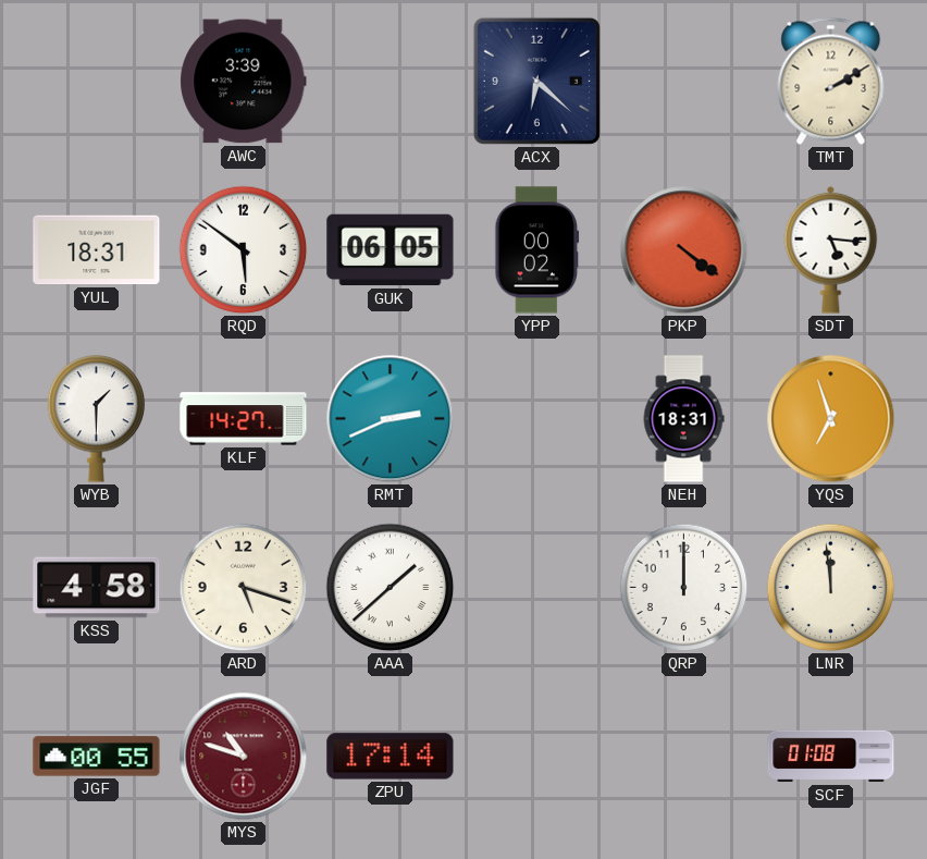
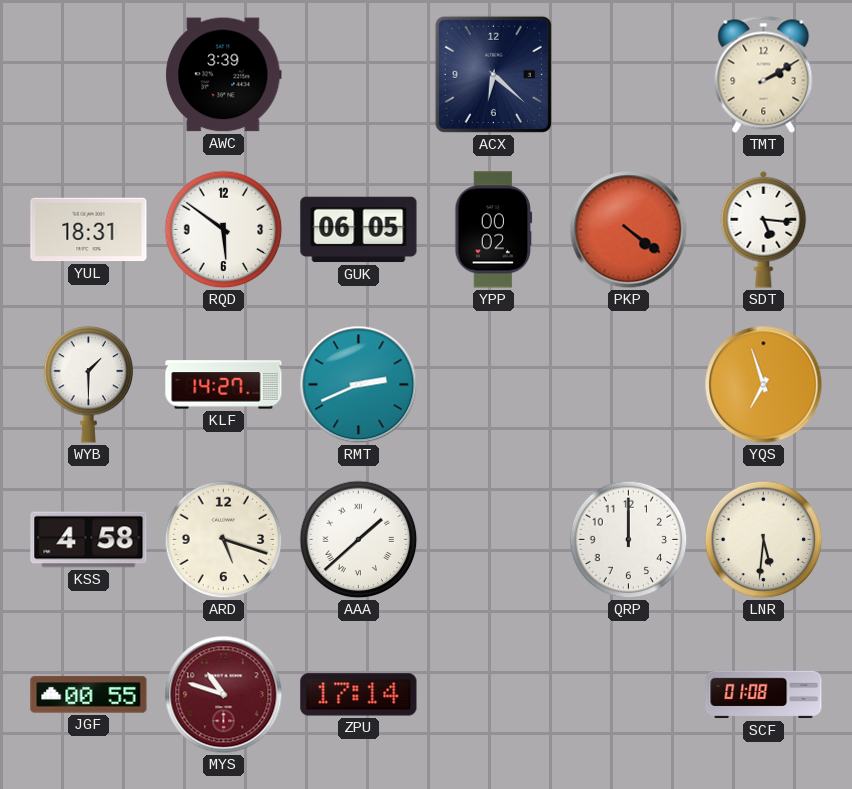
NEH: 18:31 -> none (683, 419)
LNR: 11:59 -> 5:31 (764, 540)
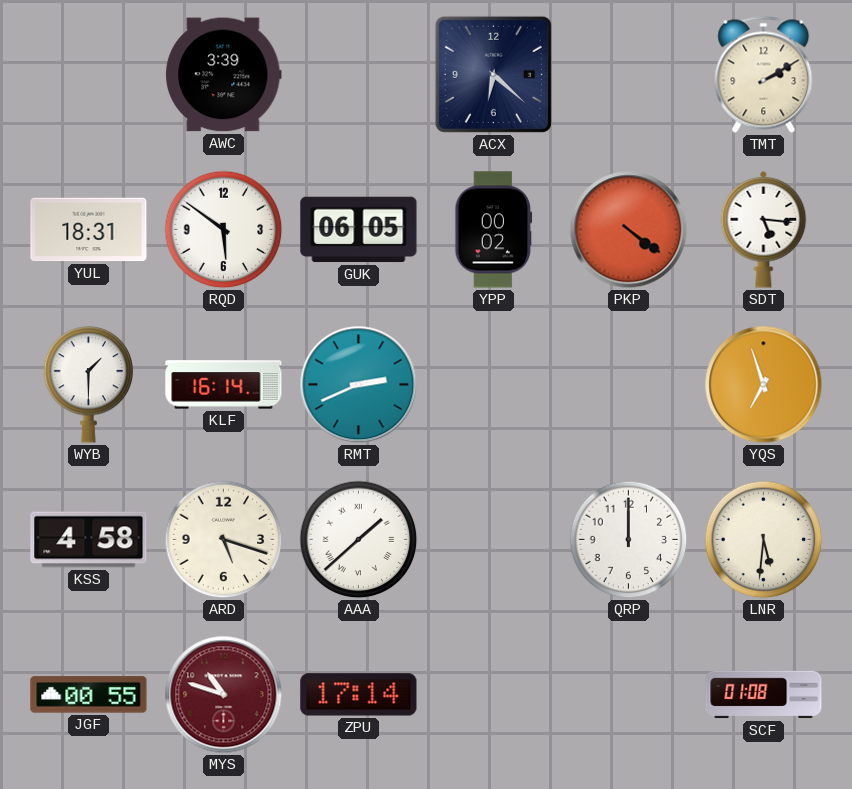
KLF: 14:27 -> 16:14 (224, 385)
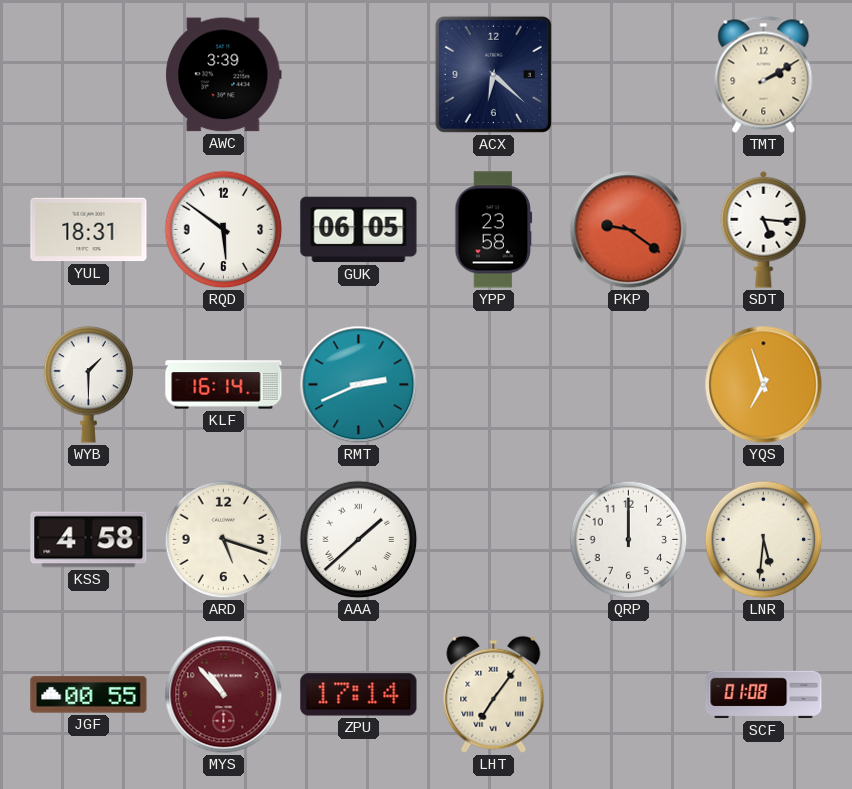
YPP: 00:02 -> 23:58 (494, 230)
PKP: 4:21 -> 9:21 (629, 230)
MYS: 10:48 -> 10:53 (224, 695)
LHT: none -> 7:06 (494, 694)
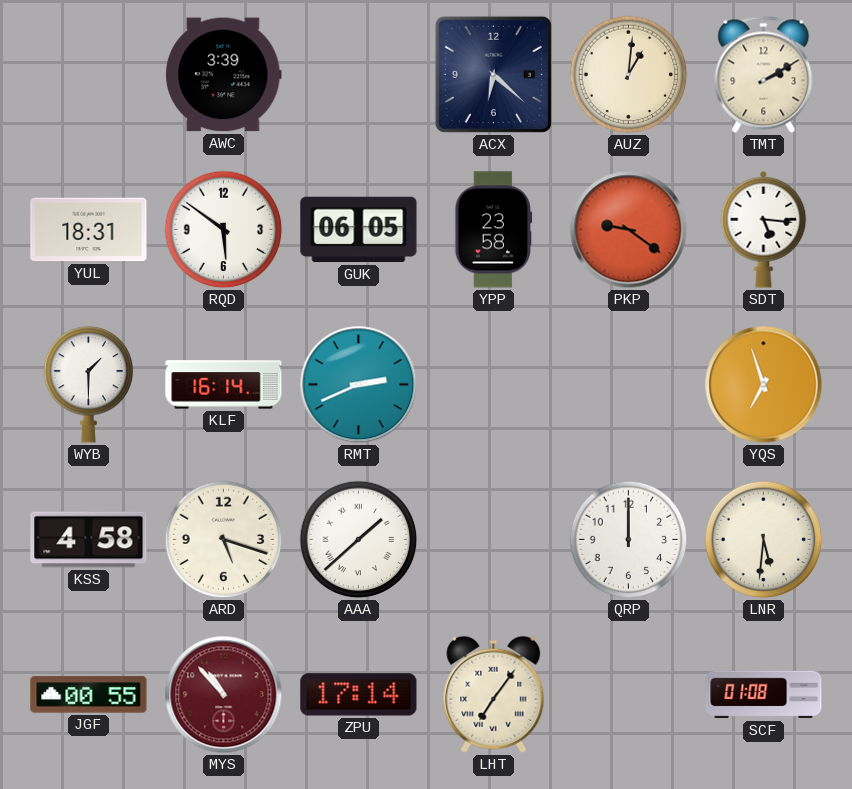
AUZ: none -> 1:01 (629, 75)
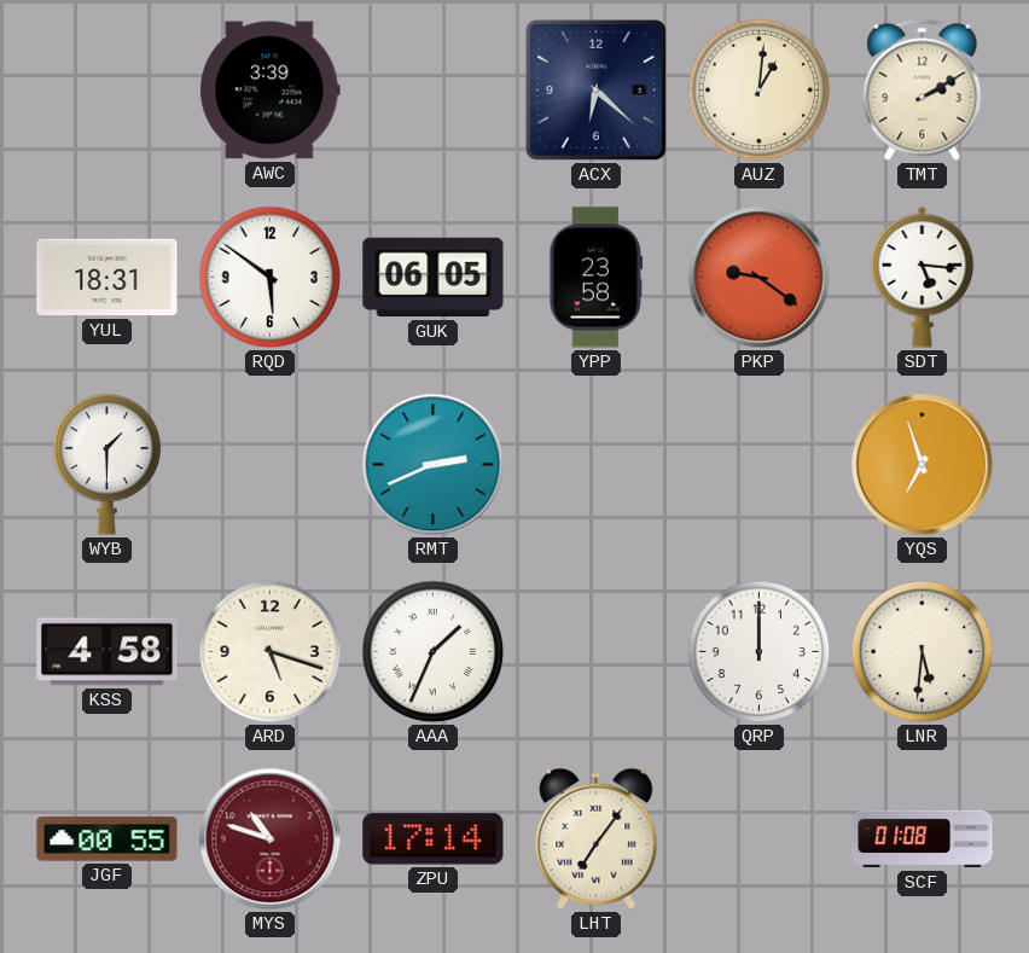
KLF: 16:14 -> none (224, 385)
AAA: 1:38 -> 1:34 (434, 652)
MYS: 10:53 -> 10:48 (271, 839)
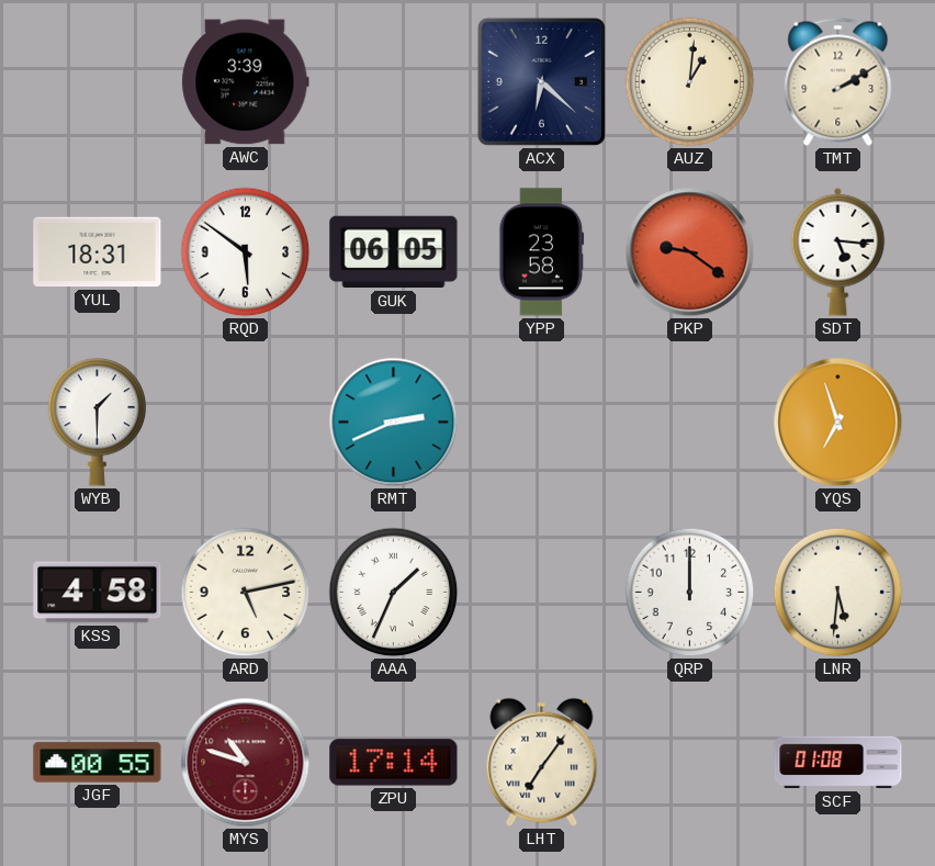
ARD: 5:18 -> 5:13 (246, 593)
